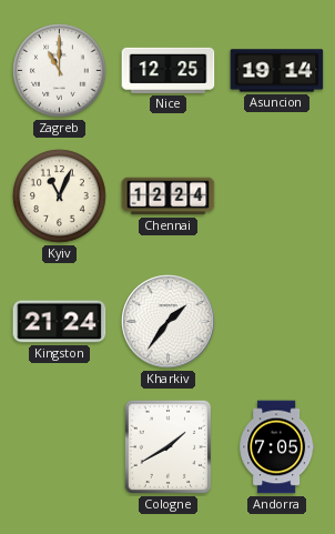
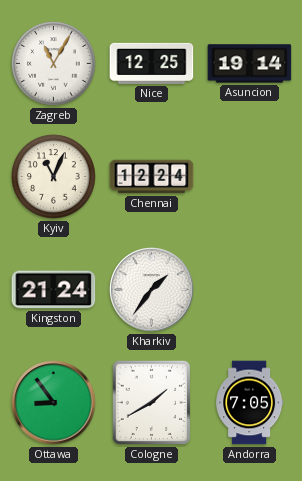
Zagreb: 11:00 -> 11:05 (54, 64)
Ottawa: none -> 8:54 (54, 403)
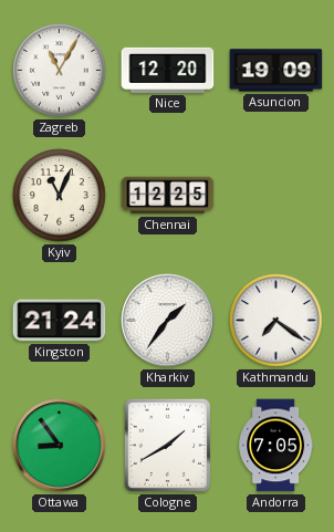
Nice: 12:25 -> 12:20 (168, 70)
Asuncion: 19:14 -> 19:09 (276, 71)
Chennai: 12:24 -> 12:25 (168, 196)
Kathmandu: none -> 7:21 (276, 321)
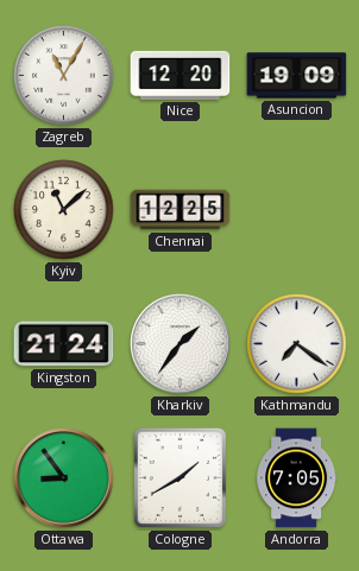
Kyiv: 11:04 -> 11:08 (64, 210)
